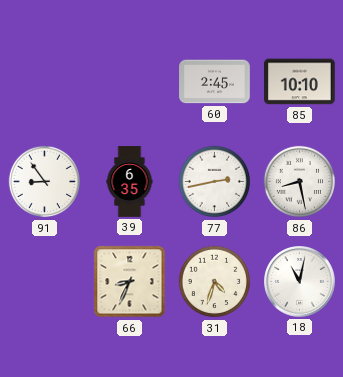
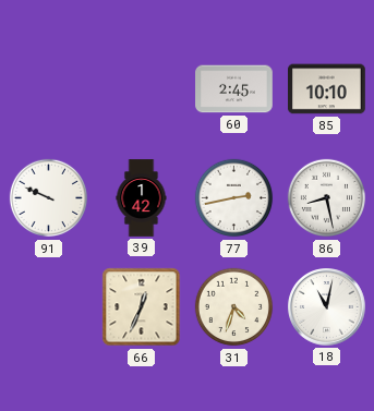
91: 8:54 -> 9:49 (49, 198)
39: 6:35 -> 1:42 (142, 198)
66: 8:34 -> 12:34 (142, 307)
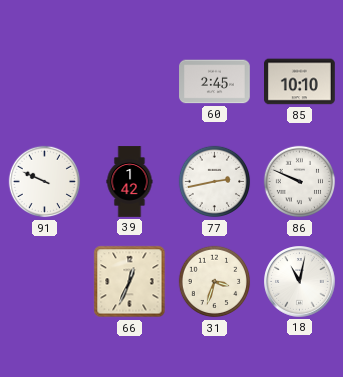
86: 8:28 -> 9:49 (300, 182)
31: 4:33 -> 3:33 (215, 282)
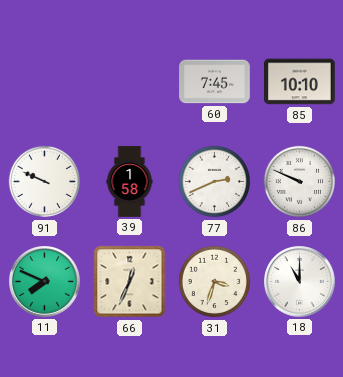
60: 2:45 -> 7:45 (215, 82)
39: 1:42 -> 1:58 (130, 182)
77: 2:43 -> 2:41 (215, 182)
11: none -> 7:49 (45, 282)
18: 11:02 -> 11:00 (300, 282)
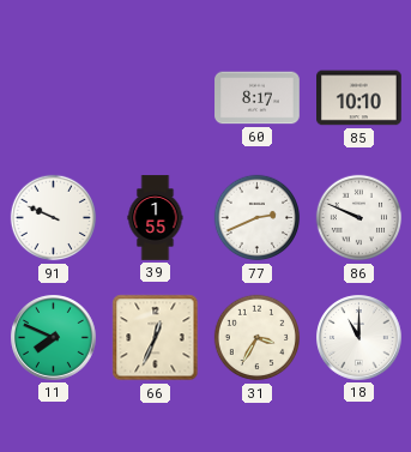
60: 7:45 -> 8:17 (258, 98)
39: 1:58 -> 1:55 (156, 218)
31: 3:33 -> 3:35 (258, 338)
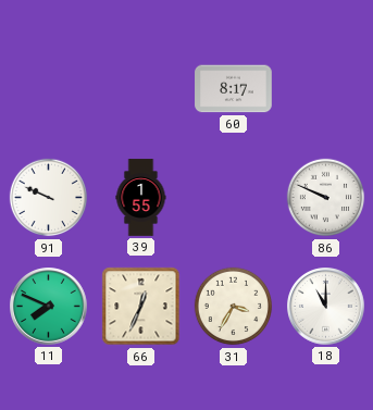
85: 10:10 -> none (359, 98)
77: 2:41 -> none (258, 218)
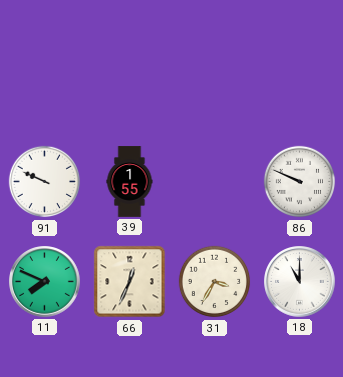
60: 8:17 -> none (234, 89)
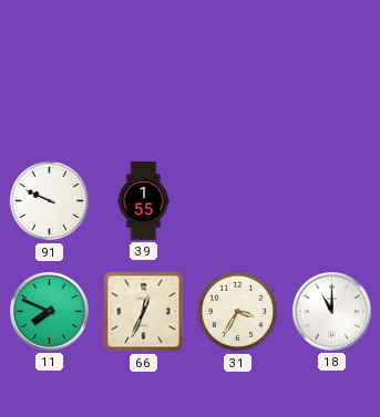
86: 9:49 -> none (300, 182)
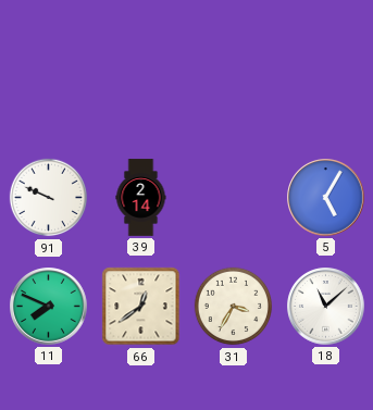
39: 1:55 -> 2:14 (141, 198)
5: none -> 5:05 (326, 198)
66: 12:34 -> 12:39 (141, 307)
18: 11:00 -> 11:08 (326, 307)
